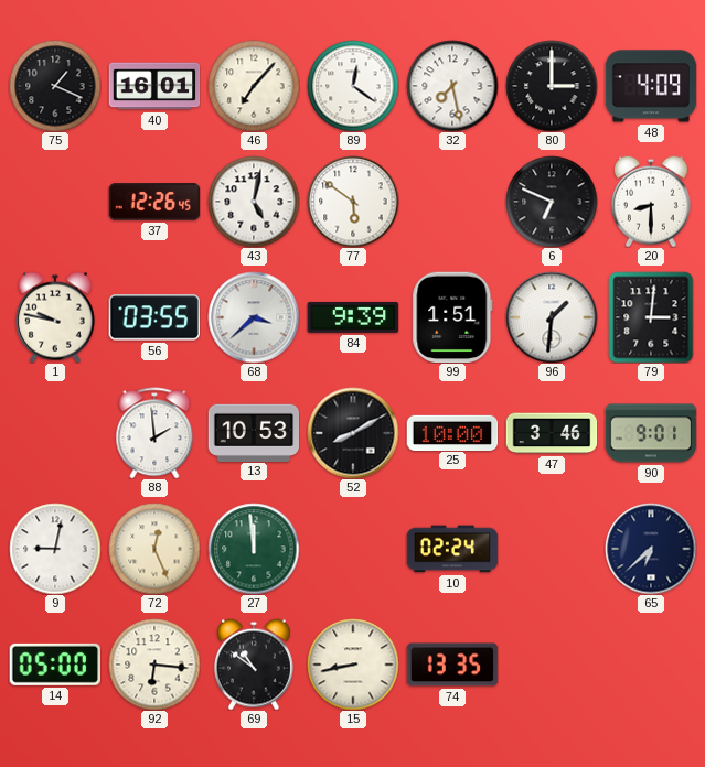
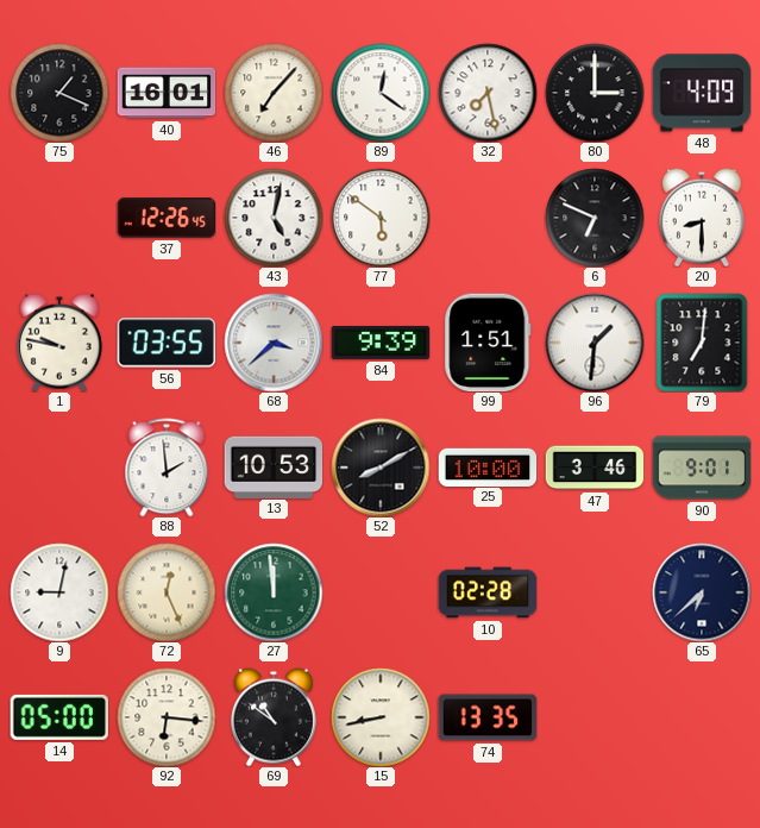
79: 3:01 -> 7:01 (702, 343)
10: 02:24 -> 02:28 (488, 592)
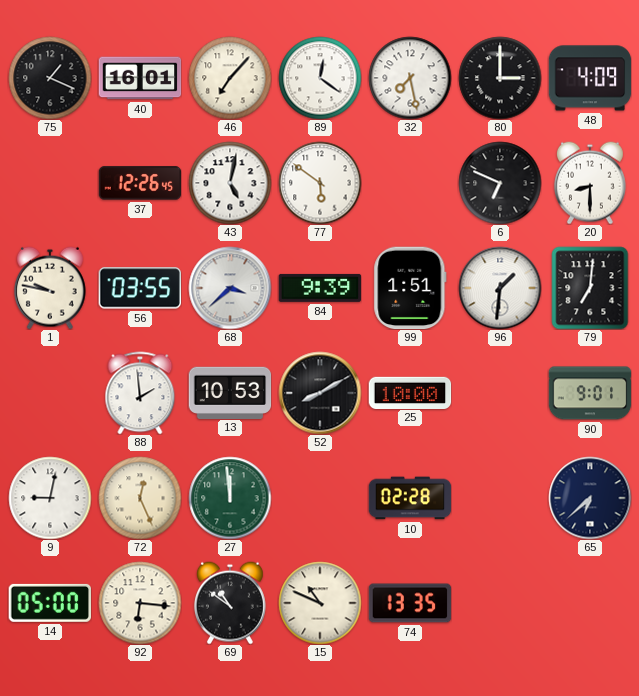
47: 3:46 -> none (595, 468)
15: 8:43 -> 10:49 (320, 603)
